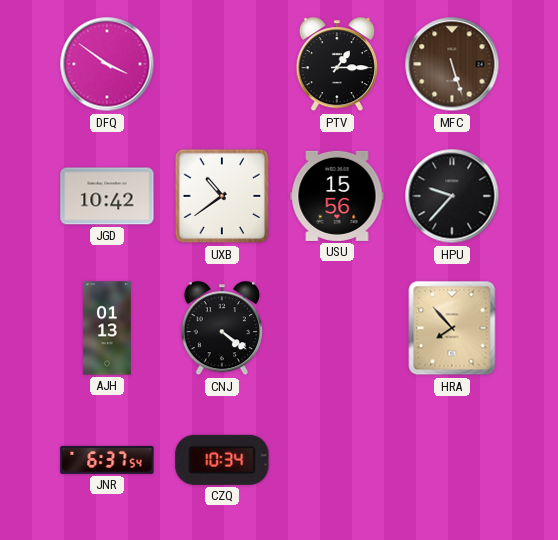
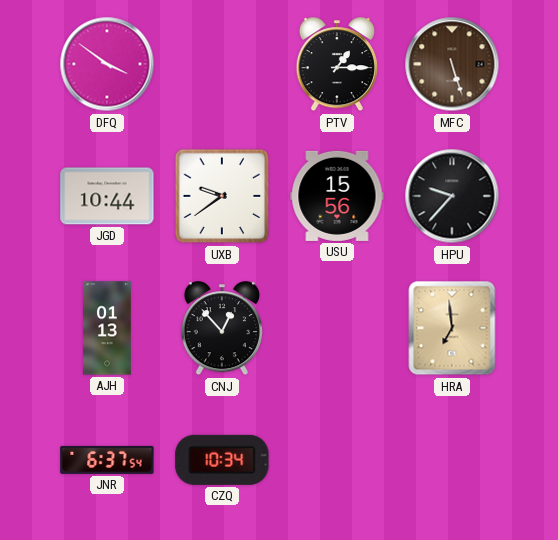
JGD: 10:42 -> 10:44 (107, 196)
UXB: 10:39 -> 9:39 (222, 196)
CNJ: 4:21 -> 12:53 (222, 329)
HRA: 7:53 -> 6:59 (452, 328)
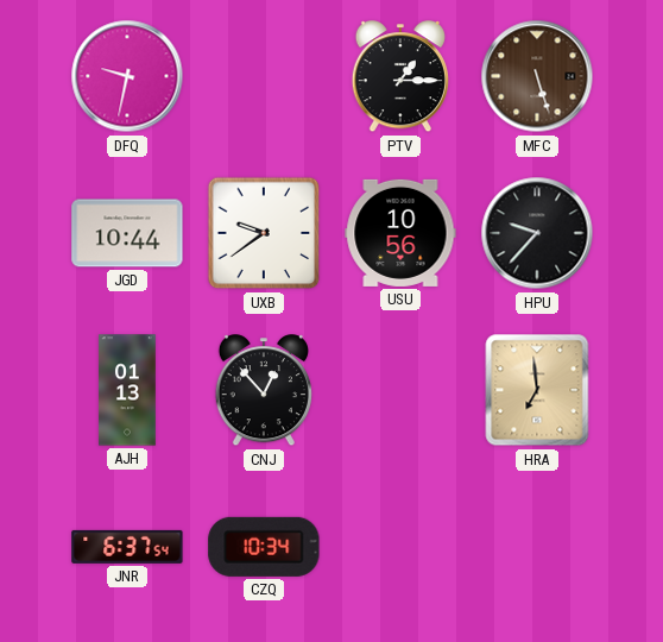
DFQ: 3:51 -> 9:32 (127, 76)
USU: 15:56 -> 10:56 (400, 233)
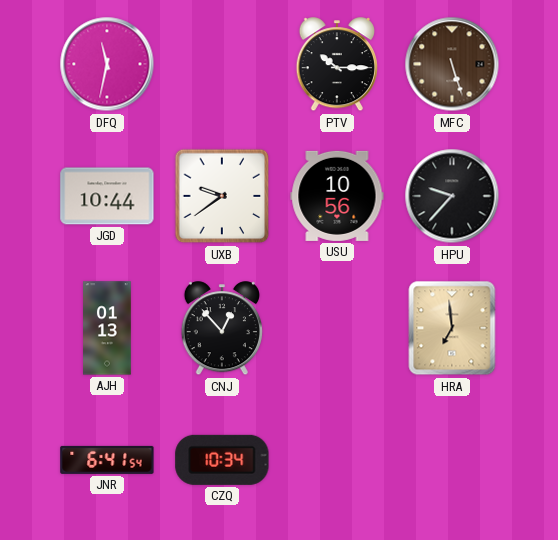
DFQ: 9:32 -> 11:32 (107, 64)
PTV: 1:15 -> 10:15 (337, 65)
JNR: 6:37 -> 6:41 (107, 460)
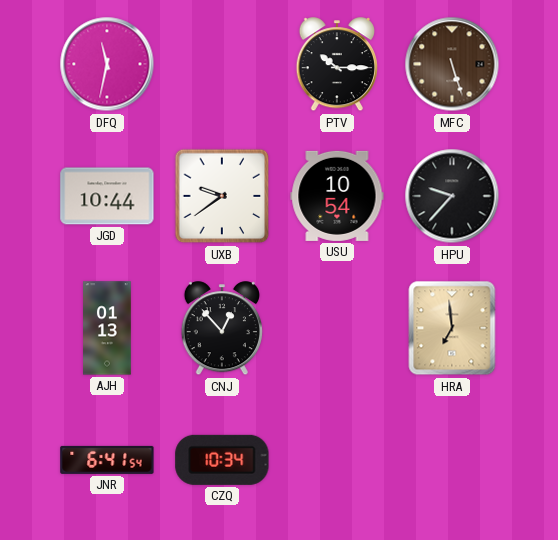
USU: 10:56 -> 10:54 (337, 196)
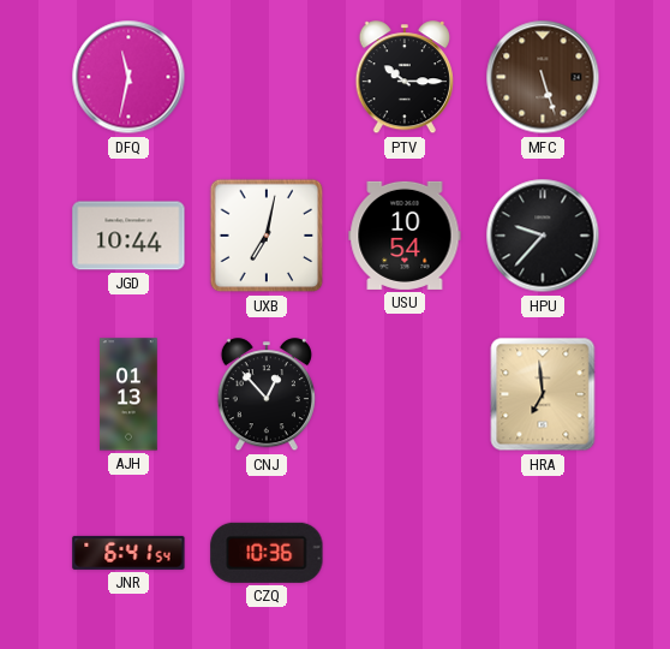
UXB: 9:39 -> 7:02 (267, 236)
CZQ: 10:34 -> 10:36 (267, 553)
